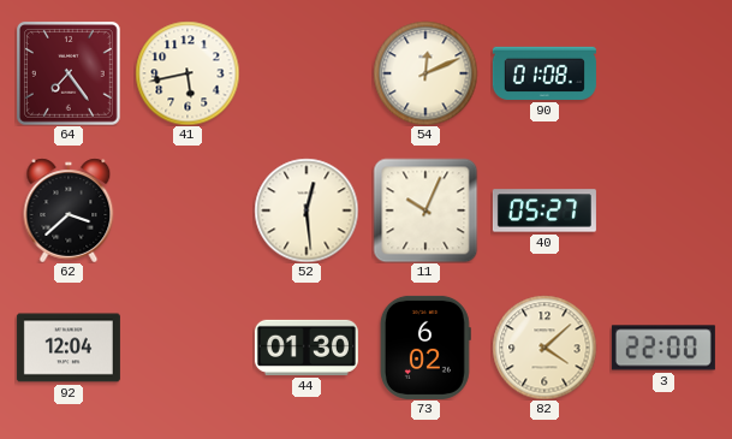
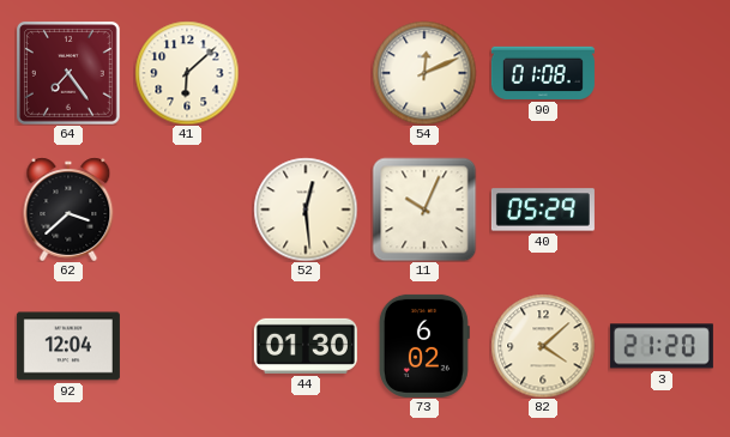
41: 5:43 -> 6:08 (187, 73)
40: 05:27 -> 05:29 (543, 210)
3: 22:00 -> 21:20 (662, 346)
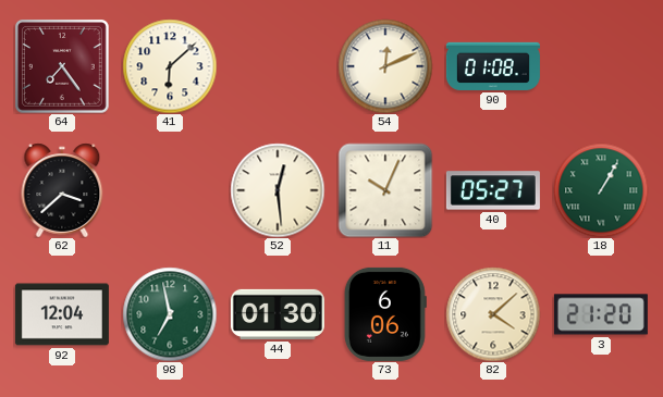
40: 05:29 -> 05:27 (493, 190)
18: none -> 1:05 (601, 190)
98: none -> 6:58 (170, 314)
73: 6:02 -> 6:06 (385, 314)
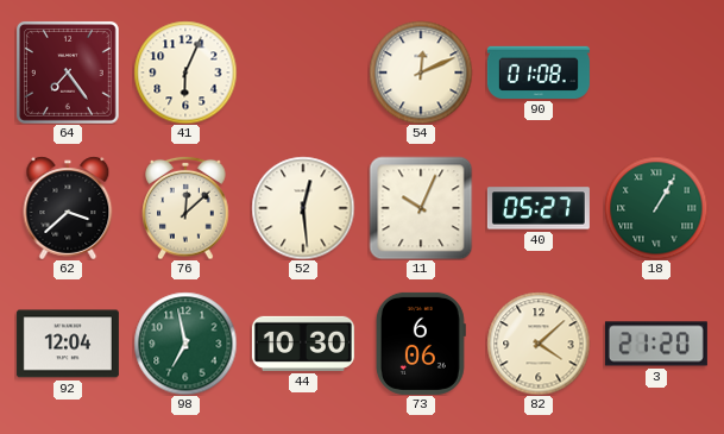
41: 6:08 -> 6:04 (185, 73)
76: none -> 12:08 (185, 208)
44: 01:30 -> 10:30 (303, 344)
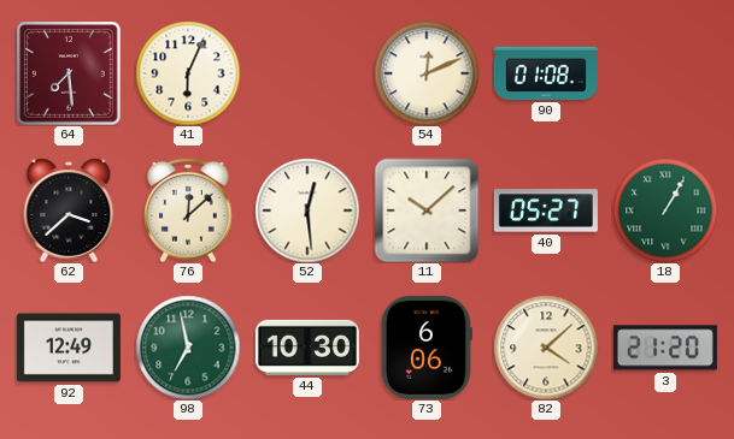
64: 7:24 -> 7:29 (69, 73)
11: 10:04 -> 10:08 (427, 210)
92: 12:04 -> 12:49 (69, 348)
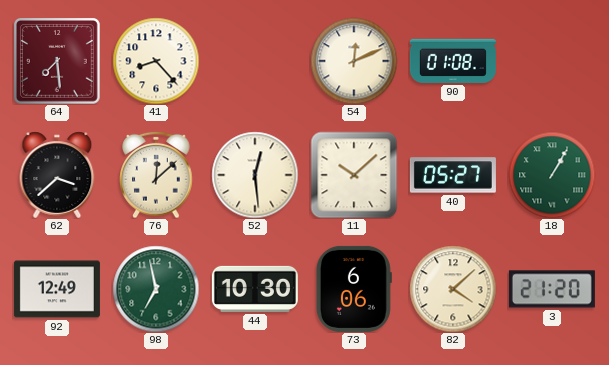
41: 6:04 -> 8:23 (156, 61)
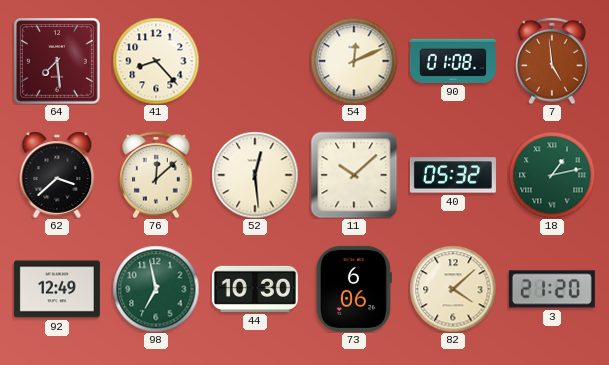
7: none -> 4:59 (552, 61)
40: 05:27 -> 05:32 (453, 175)
18: 1:05 -> 1:13 (552, 175)
